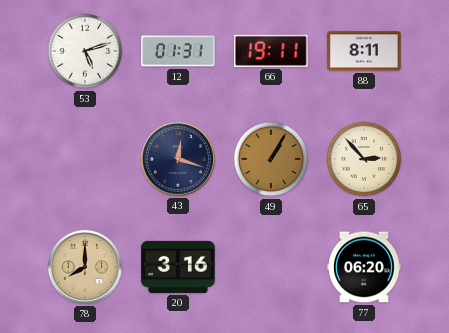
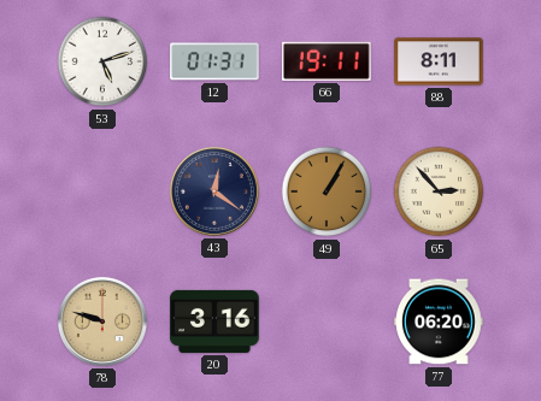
43: 12:18 -> 12:21 (214, 191)
78: 8:00 -> 9:48 (102, 322)
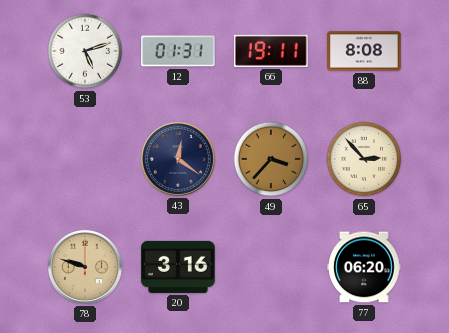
88: 8:11 -> 8:08 (364, 51)
49: 1:05 -> 3:37 (271, 159)
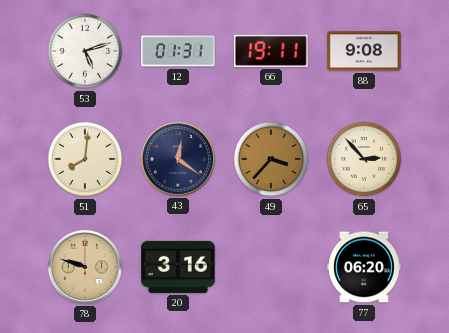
88: 8:08 -> 9:08 (364, 51)
51: none -> 8:01 (85, 159)
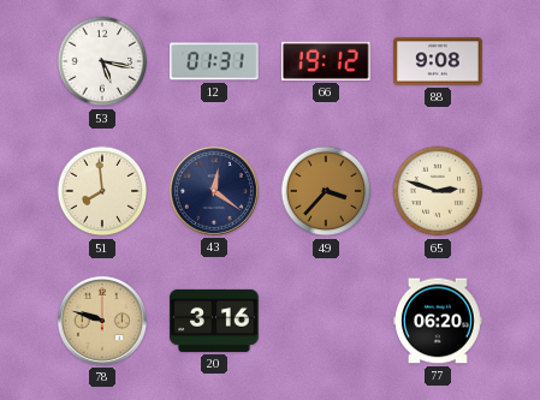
53: 5:12 -> 5:17 (102, 61)
66: 19:11 -> 19:12 (326, 61)
51: 8:01 -> 7:59 (102, 191)
65: 2:53 -> 2:48 (438, 191)
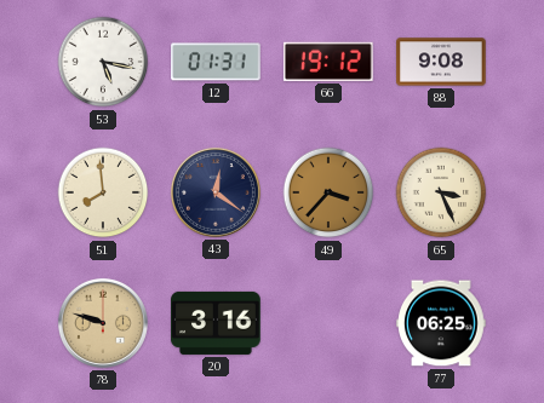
65: 2:48 -> 3:26 (441, 192)
77: 06:20 -> 06:25 (441, 323)
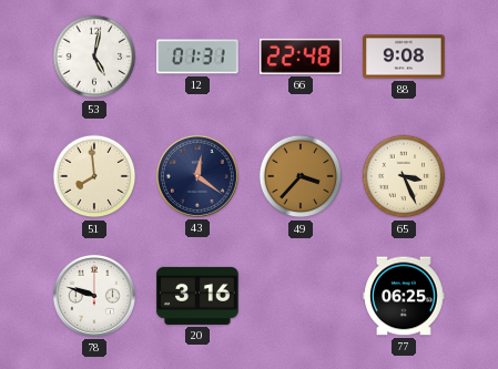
53: 5:17 -> 5:02 (94, 57)
66: 19:12 -> 22:48 (301, 57)
78 dial: champagne -> white (94, 296)
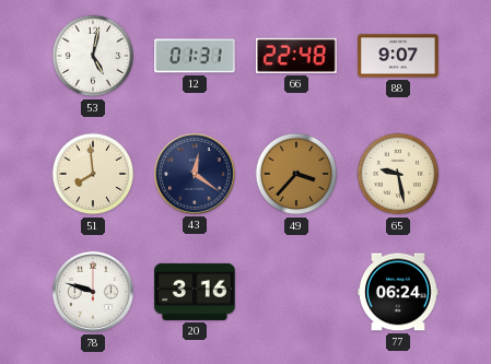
88: 9:08 -> 9:07 (398, 56)
65: 3:26 -> 9:28 (398, 174)
77: 06:25 -> 06:24 (398, 292)
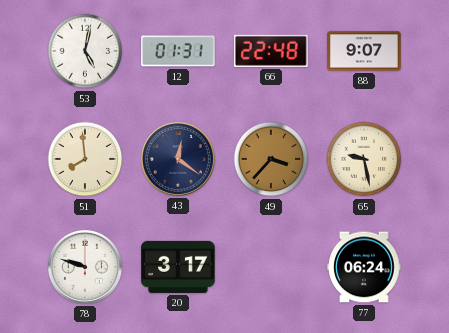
20: 3:16 -> 3:17 (178, 267)
